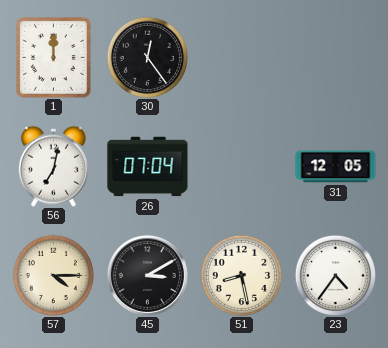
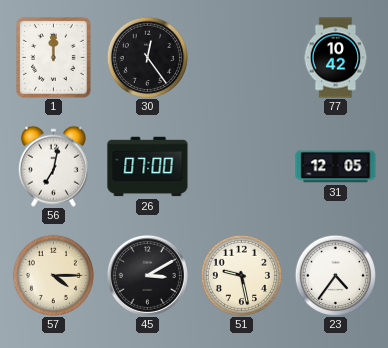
77: none -> 10:42 (336, 58)
26: 07:04 -> 07:00 (148, 167)
51: 8:28 -> 9:28 (241, 275)
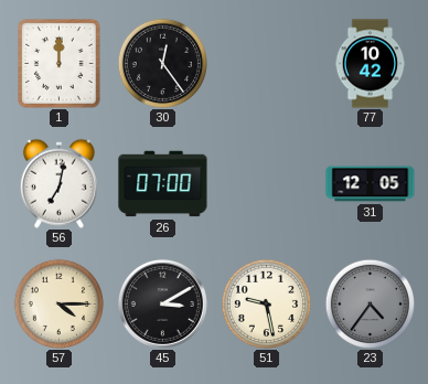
23 dial: white -> grey (370, 303)
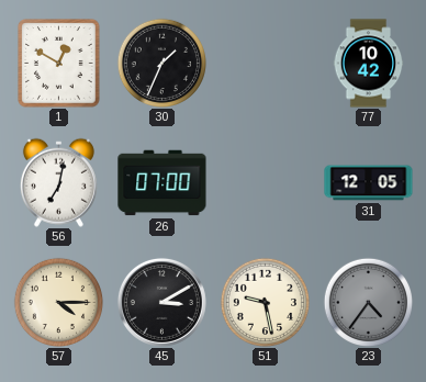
1: 12:00 -> 12:50 (59, 64)
30: 12:24 -> 1:34 (161, 63)
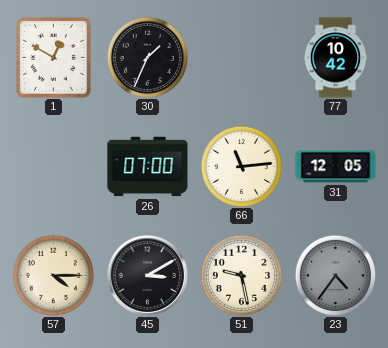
56: 7:02 -> none (58, 182)
66: none -> 11:14 (241, 166)
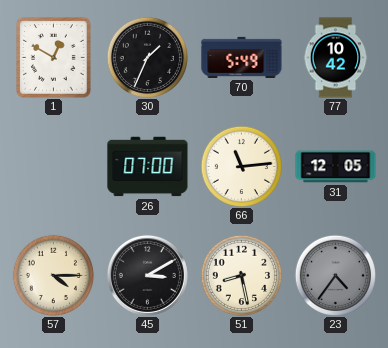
70: none -> 5:49 (242, 57)
51: 9:28 -> 8:28 (241, 275)
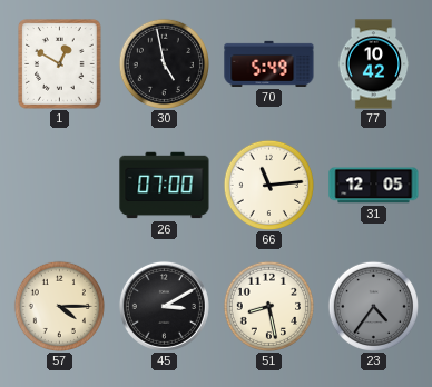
30: 1:34 -> 4:58 (164, 63)
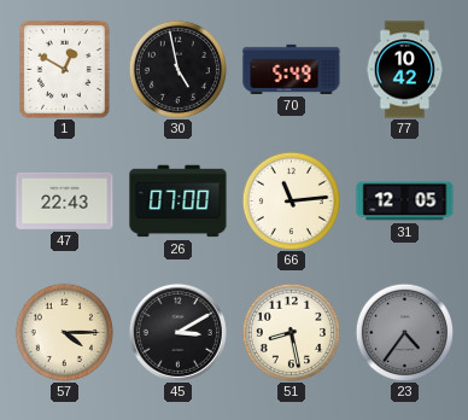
47: none -> 22:43 (65, 200)
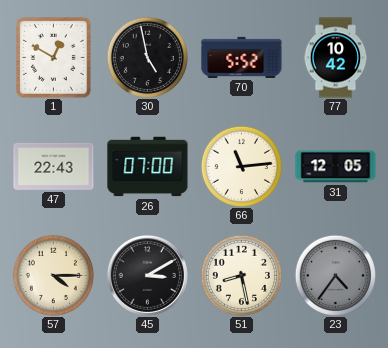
70: 5:49 -> 5:52 (242, 57)
